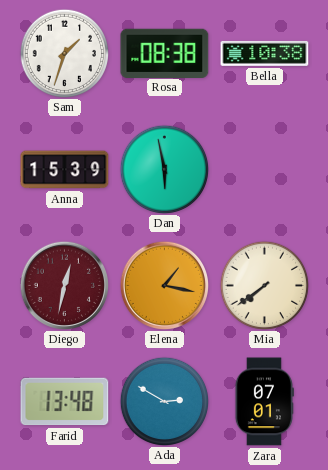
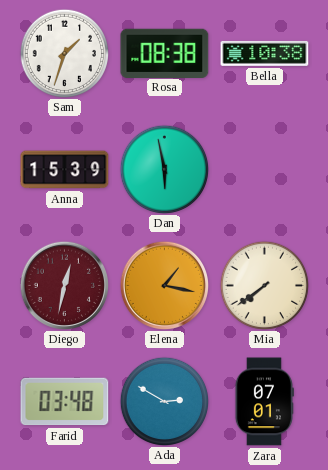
Farid: 13:48 -> 03:48 (65, 402)
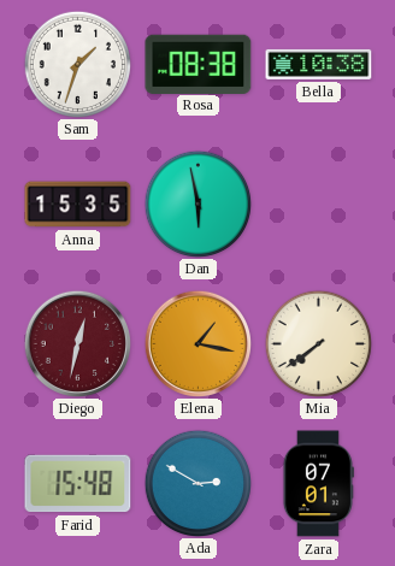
Anna: 15:39 -> 15:35 (78, 205)
Farid: 03:48 -> 15:48 (78, 484)
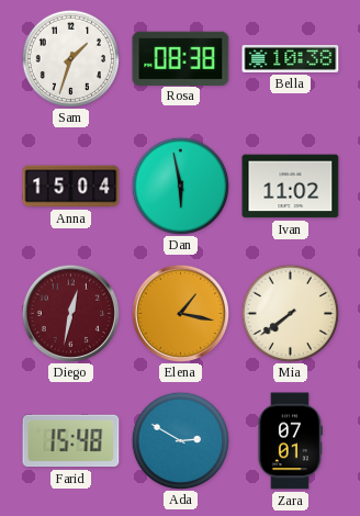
Anna: 15:35 -> 15:04 (71, 187)
Ivan: none -> 11:02 (291, 187)
